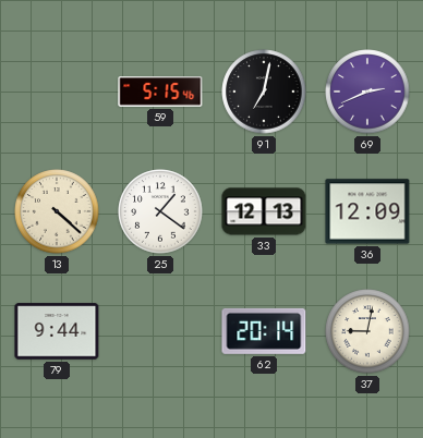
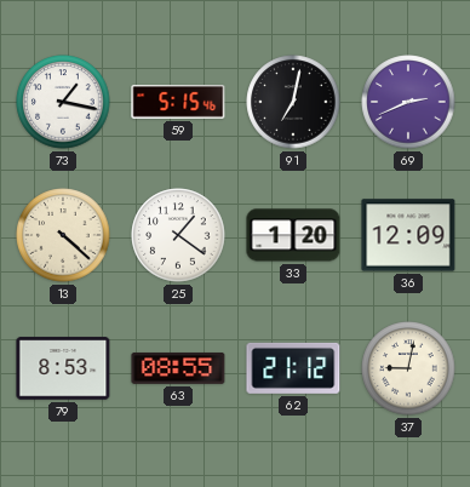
73: none -> 1:17 (63, 102)
33: 12:13 -> 1:20 (293, 235)
79: 9:44 -> 8:53 (63, 368)
63: none -> 08:55 (178, 368)
62: 20:14 -> 21:12 (293, 368)
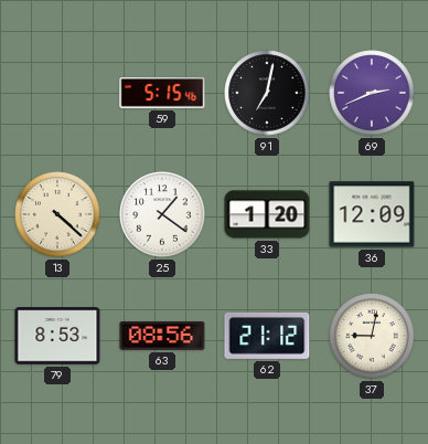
73: 1:17 -> none (63, 102)
63: 08:55 -> 08:56 (162, 336)
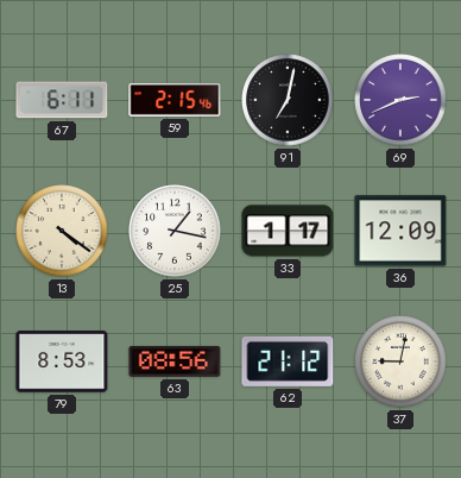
67: none -> 6:11 (62, 100)
59: 5:15 -> 2:15 (175, 100)
13: 4:22 -> 4:21 (62, 231)
25: 1:21 -> 1:17 (175, 231)
33: 1:20 -> 1:17 (288, 231)
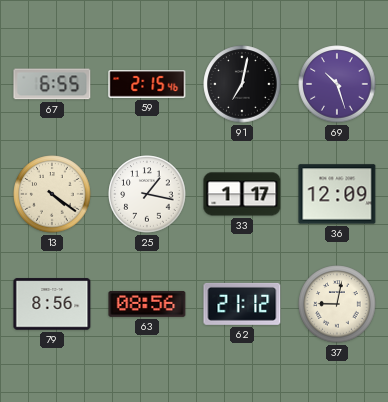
67: 6:11 -> 6:55 (52, 84)
69: 2:41 -> 10:27 (337, 84)
79: 8:53 -> 8:56 (52, 304)
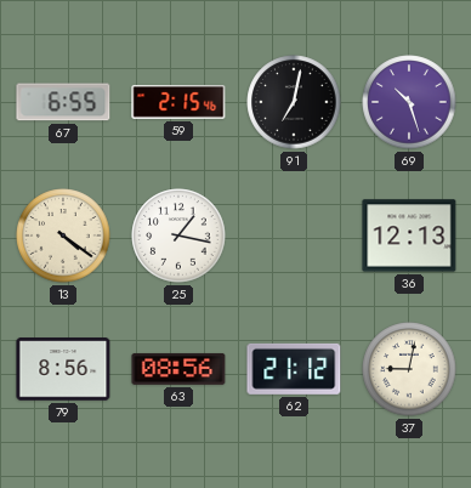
33: 1:17 -> none (242, 194)
36: 12:09 -> 12:13 (409, 236)
